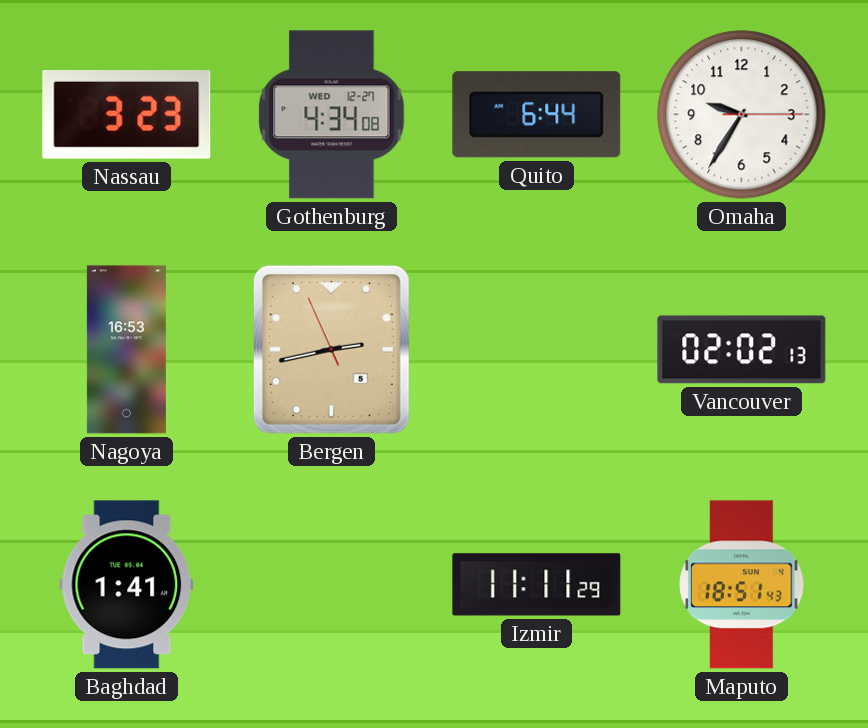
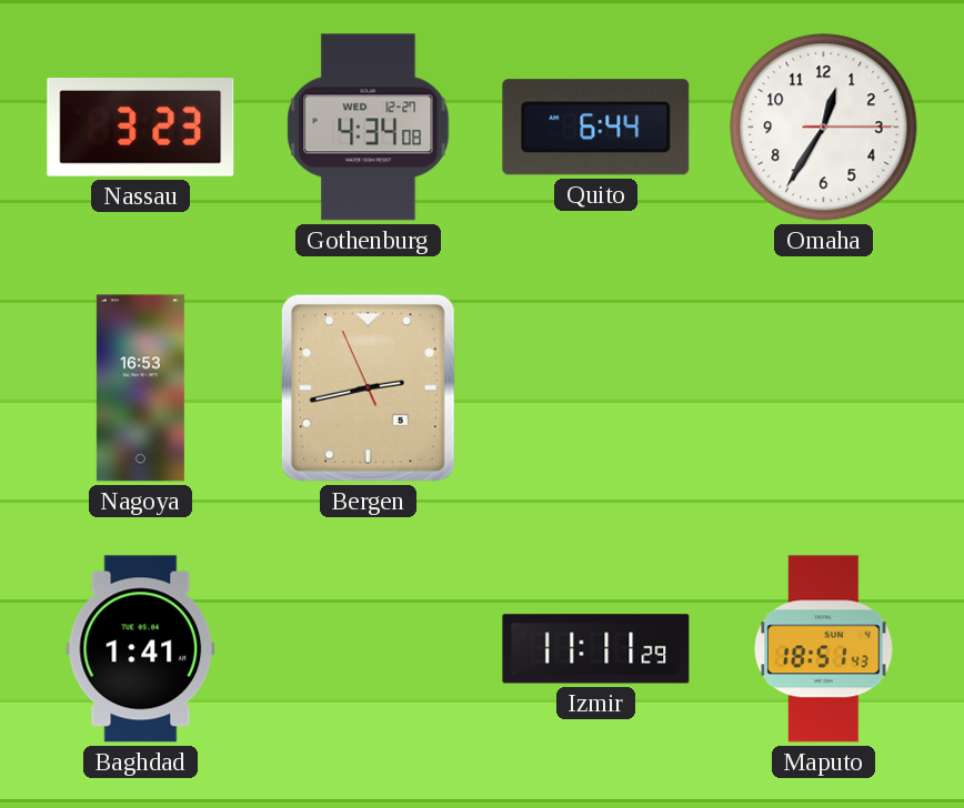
Omaha: 9:35 -> 12:35 (824, 128)
Vancouver: 02:02 -> none (742, 350)
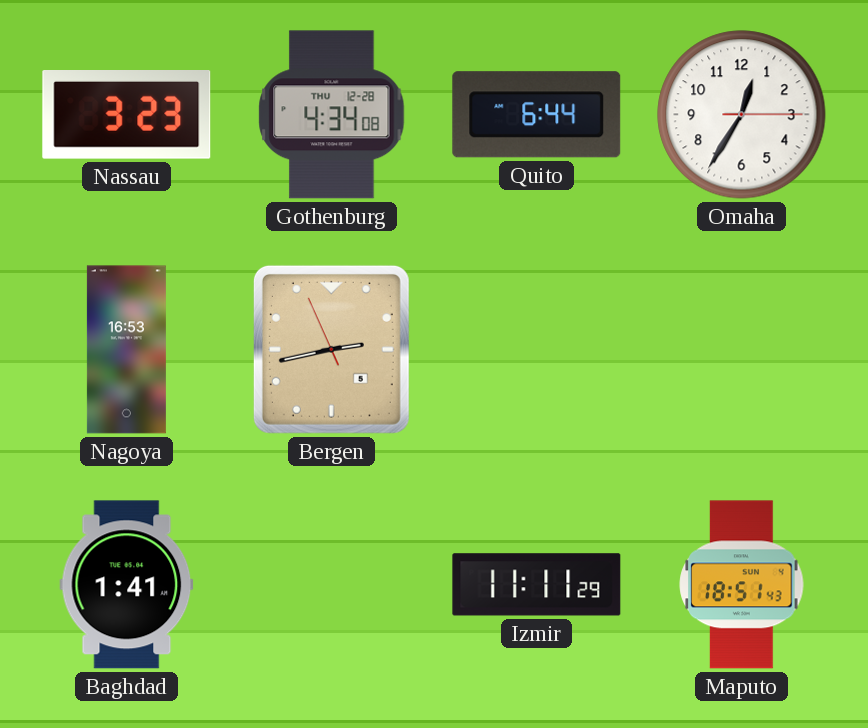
Gothenburg date: WED 12-27 -> THU 12-28 (332, 115)
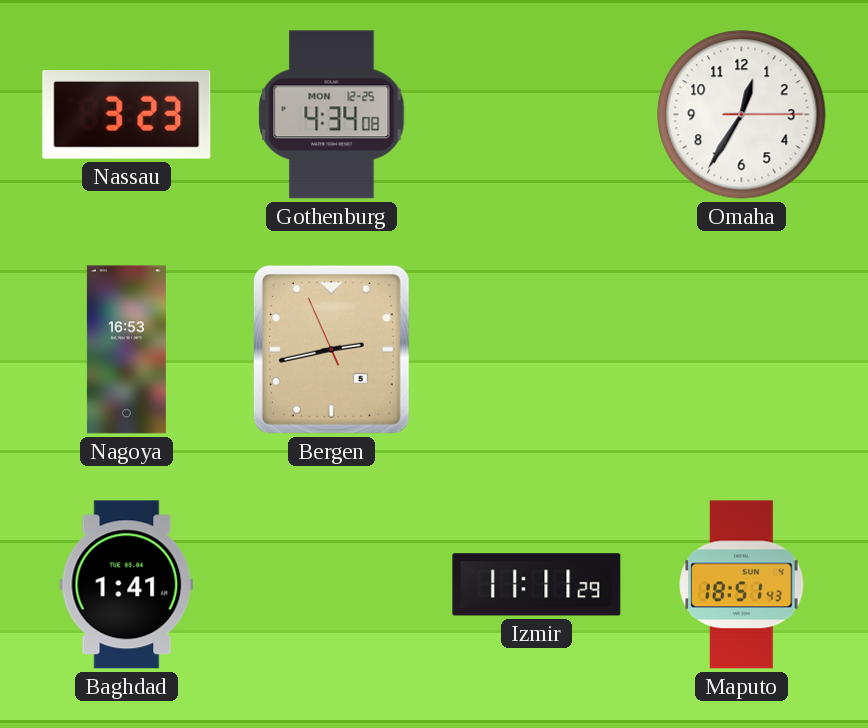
Gothenburg date: THU 12-28 -> MON 12-25 (332, 115)
Quito: 6:44 -> none (537, 115)
